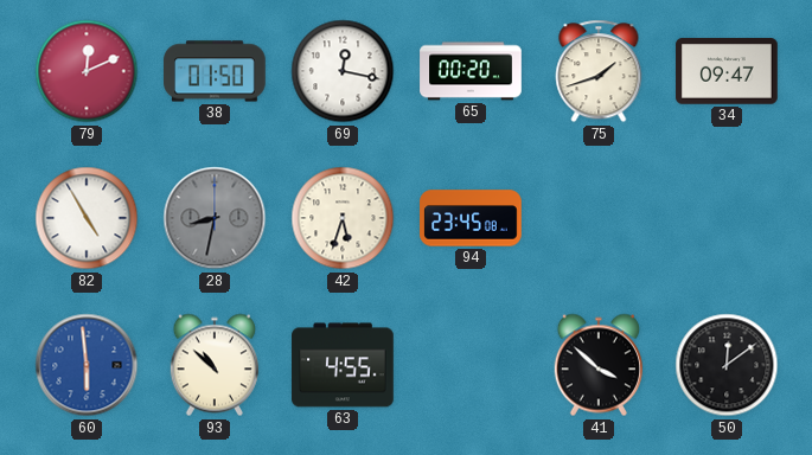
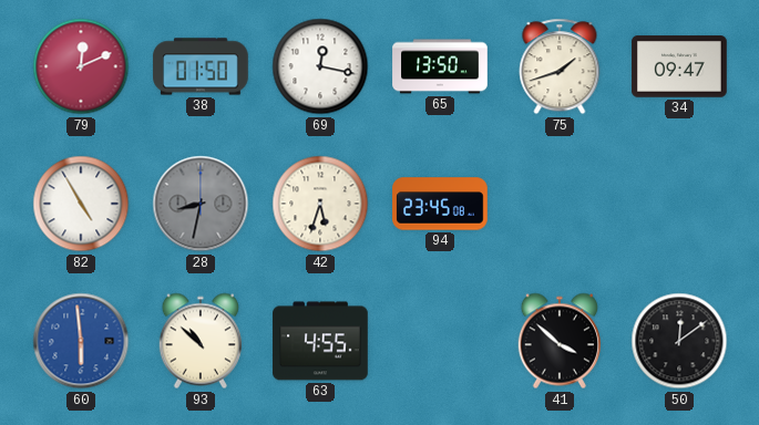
65: 00:20 -> 13:50 (440, 66)
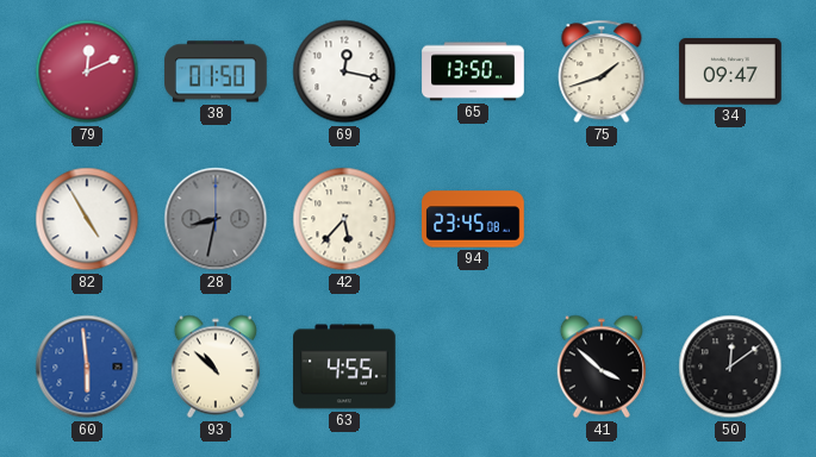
42: 5:33 -> 5:37 (344, 219)
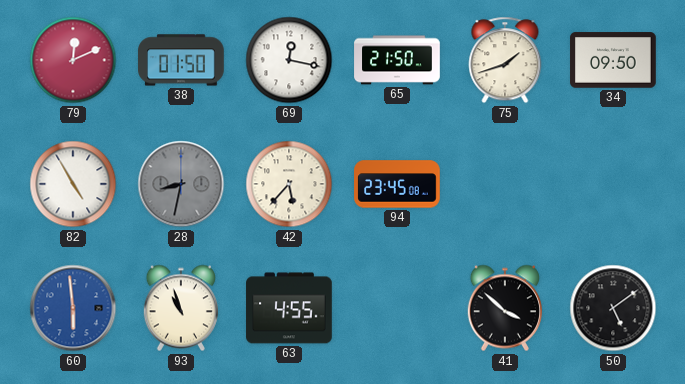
65: 13:50 -> 21:50 (397, 60)
34: 09:47 -> 09:50 (613, 60)
93: 10:52 -> 10:57 (180, 308)
50: 12:09 -> 5:09 (613, 308)
